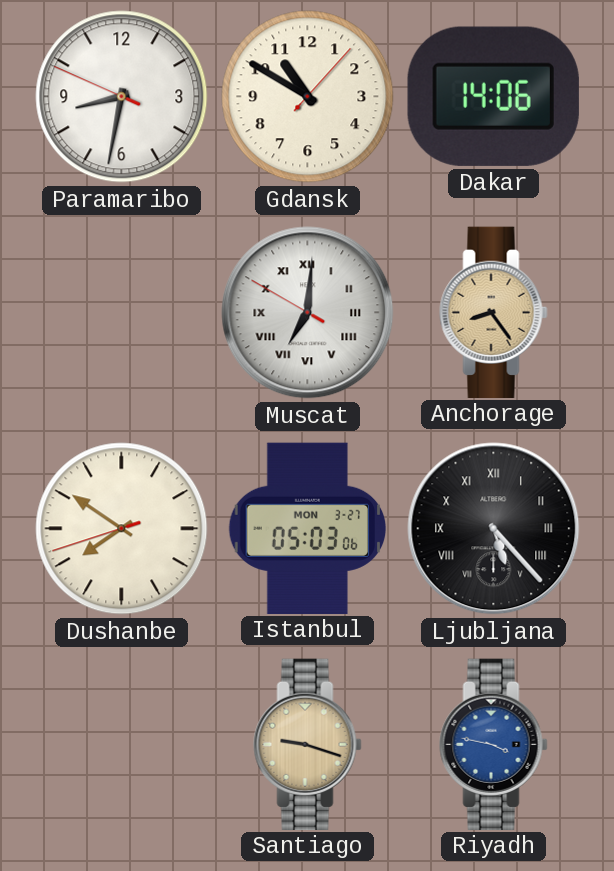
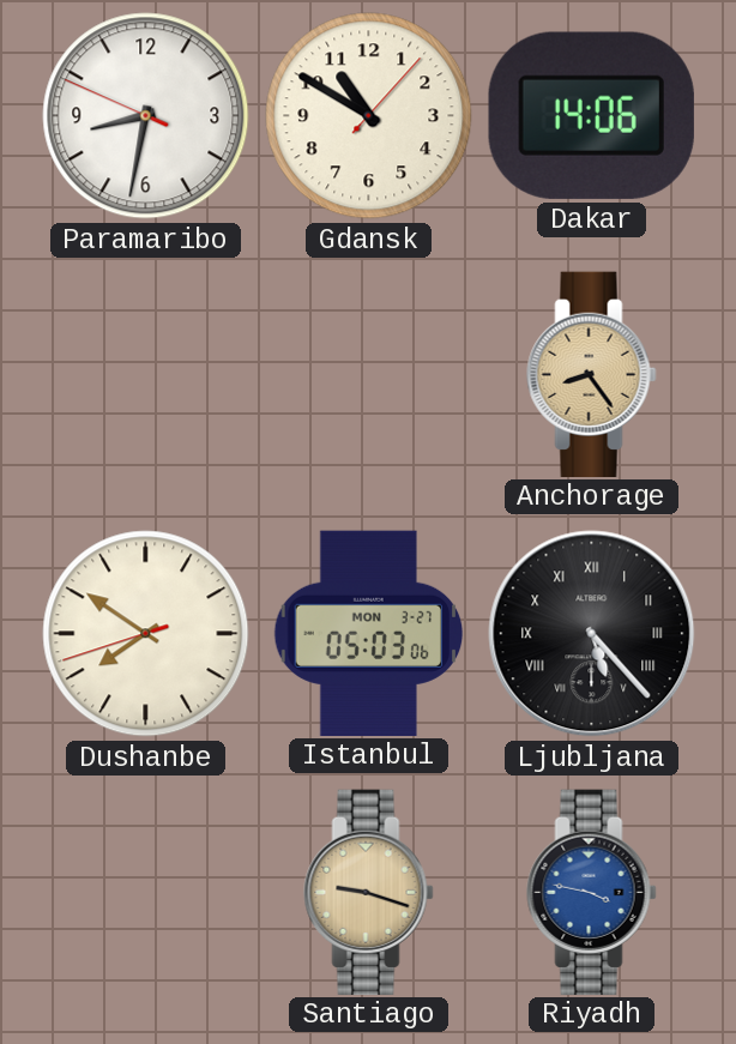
Muscat: 7:00 -> none (308, 313)
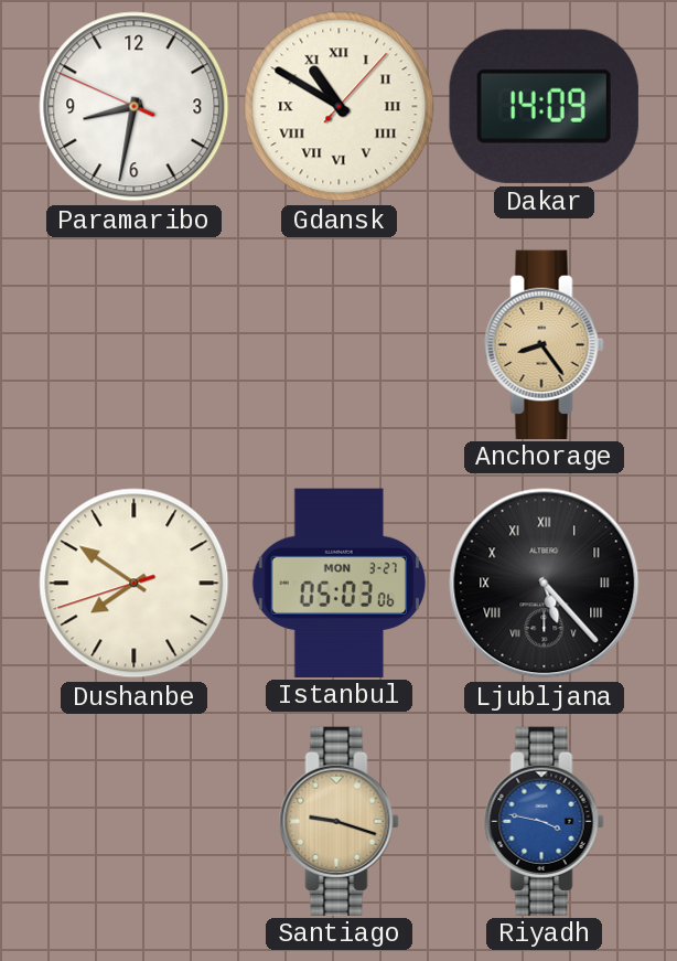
Gdansk numerals: Arabic -> Roman (340, 107)
Dakar: 14:06 -> 14:09 (544, 106)
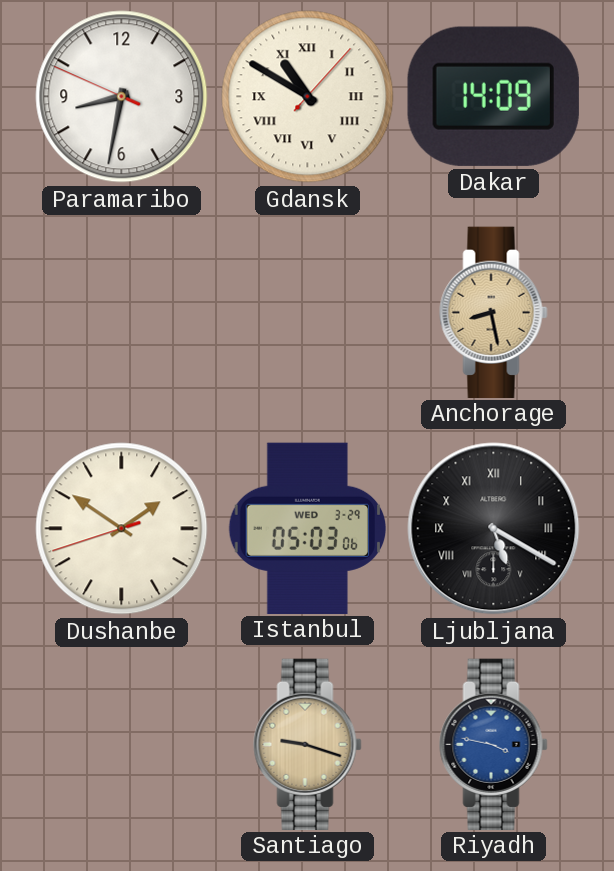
Anchorage: 8:24 -> 8:28 (494, 312)
Dushanbe: 7:50 -> 1:50 (122, 529)
Istanbul date: MON 3-27 -> WED 3-29 (308, 528)
Ljubljana: 5:23 -> 5:20 (494, 529)
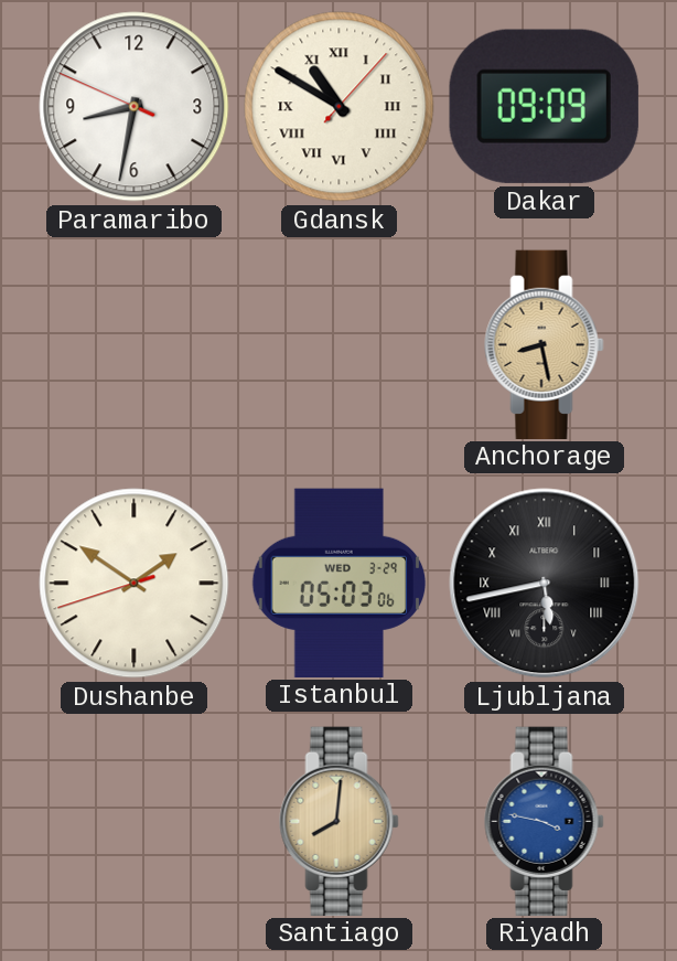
Dakar: 14:09 -> 09:09 (544, 106)
Ljubljana: 5:20 -> 5:43 (545, 584)
Santiago: 9:18 -> 8:01 (340, 821)
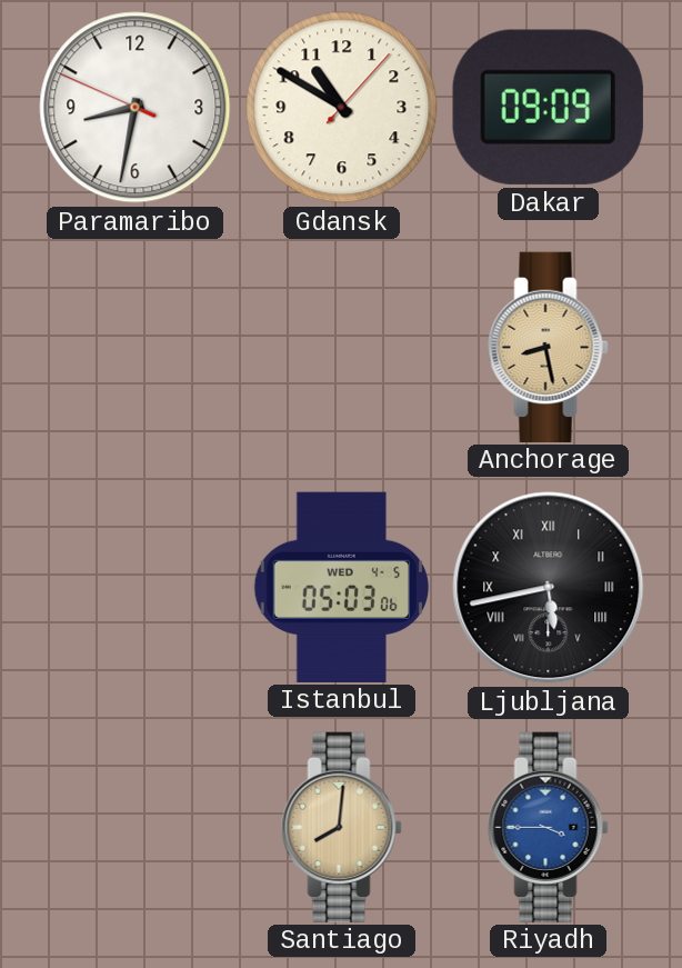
Gdansk numerals: Roman -> Arabic (342, 108)
Dushanbe: 1:50 -> none (135, 584)
Istanbul date: WED 3-29 -> WED 4-5 (342, 587)
Riyadh: 3:47 -> 3:45 (549, 827)
